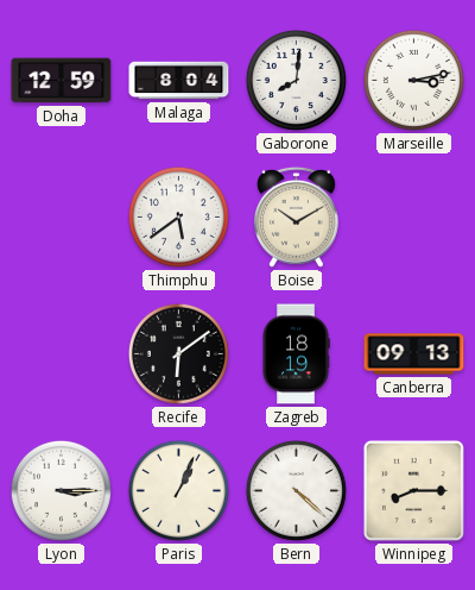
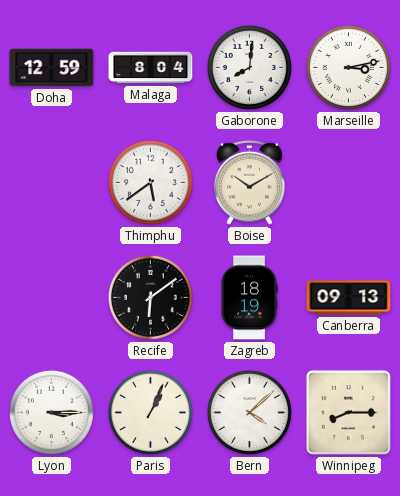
Bern: 4:22 -> 4:08 (249, 412)
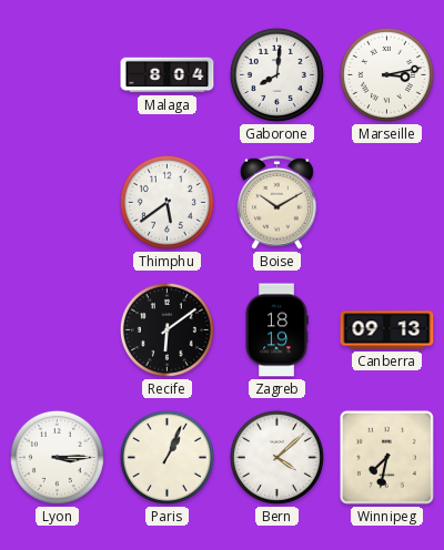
Doha: 12:59 -> none (52, 68)
Winnipeg: 8:15 -> 7:32 (386, 457)
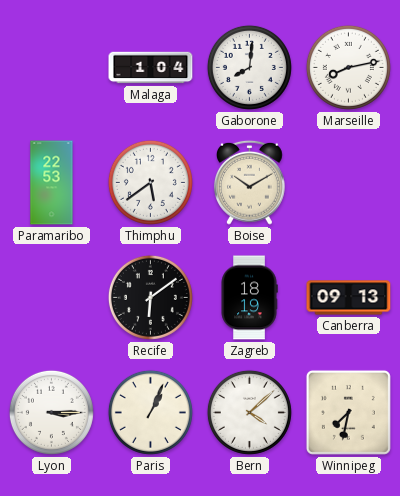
Malaga: 8:04 -> 1:04 (151, 68)
Marseille: 3:13 -> 8:13 (348, 67)
Paramaribo: none -> 22:53 (52, 183)
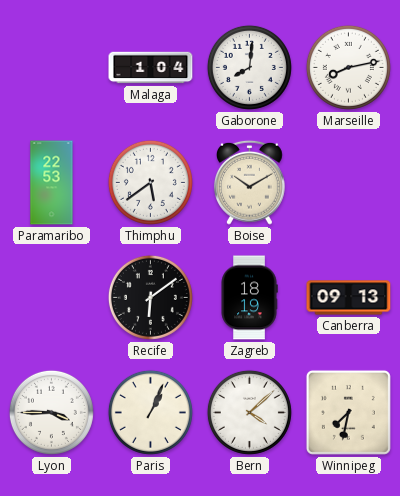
Lyon: 3:15 -> 3:45 (51, 412)
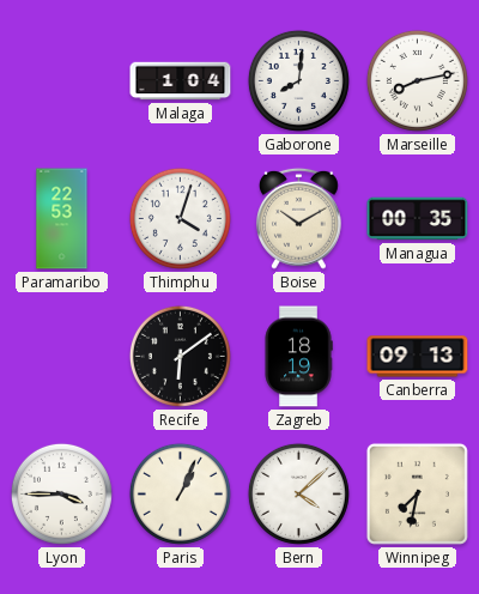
Thimphu: 5:39 -> 4:03 (180, 218)
Managua: none -> 00:35 (418, 219)
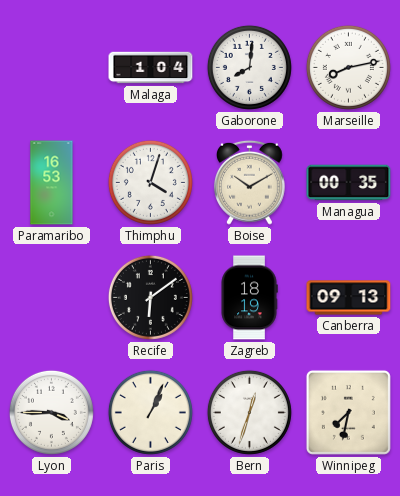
Paramaribo: 22:53 -> 16:53 (52, 183)
Bern: 4:08 -> 12:33 (249, 412)
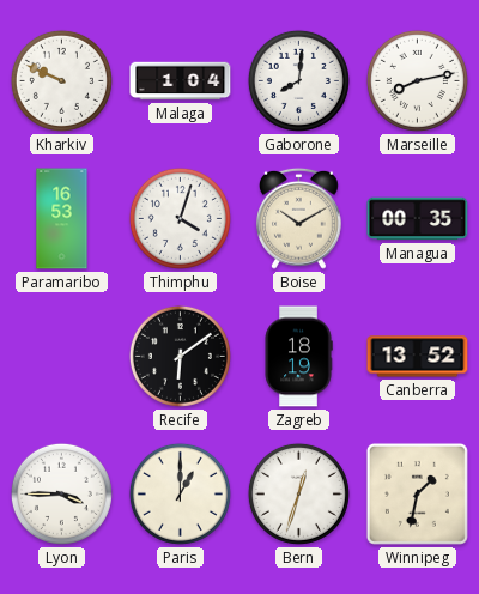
Kharkiv: none -> 9:49 (61, 80)
Canberra: 09:13 -> 13:52 (418, 357)
Paris: 1:04 -> 1:00 (180, 493)
Winnipeg: 7:32 -> 1:32 (417, 493)
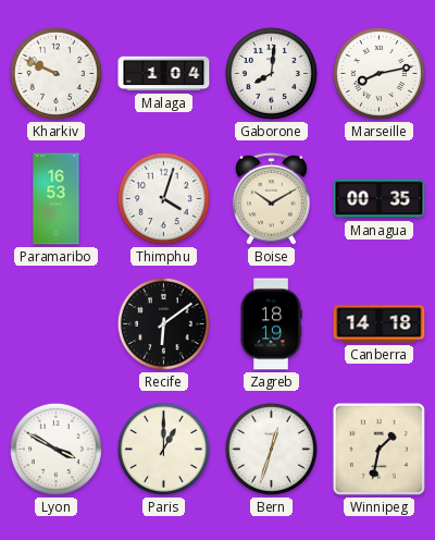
Canberra: 13:52 -> 14:18 (380, 324)
Lyon: 3:45 -> 3:50 (55, 449)
